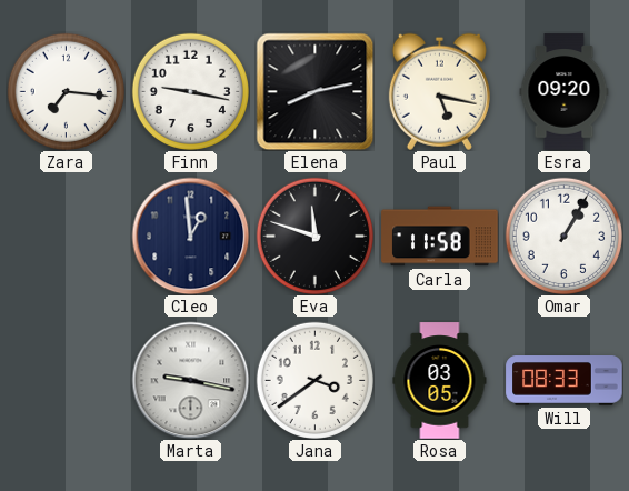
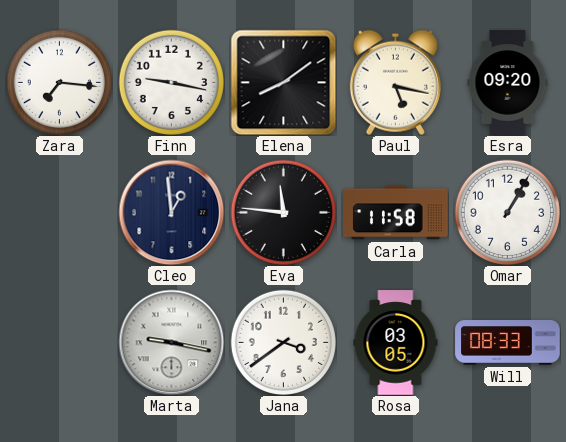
Elena: 8:13 -> 8:09 (283, 82)
Eva: 11:48 -> 11:46 (283, 212)
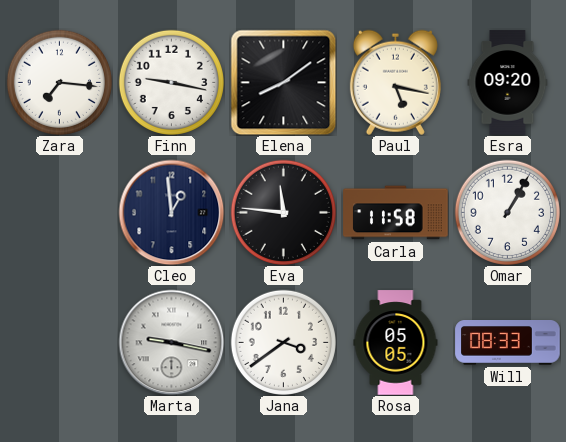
Rosa: 03:05 -> 05:05 (396, 343)
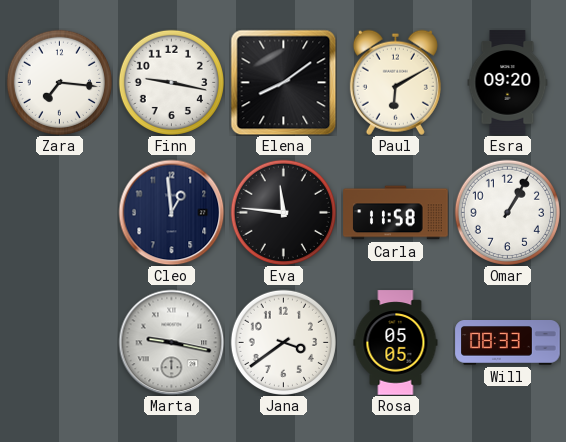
Paul: 5:17 -> 6:10 (395, 82)
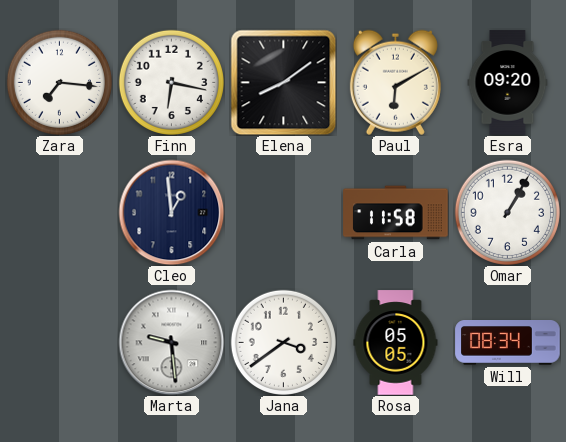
Finn: 9:17 -> 6:17 (171, 82)
Eva: 11:46 -> none (283, 212)
Marta: 9:17 -> 9:29 (171, 342)
Will: 08:33 -> 08:34 (508, 343)
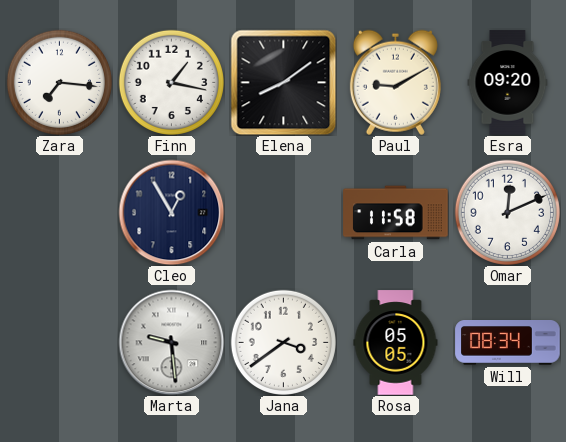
Finn: 6:17 -> 1:17 (171, 82)
Paul: 6:10 -> 9:10 (395, 82)
Cleo: 12:59 -> 12:55 (171, 212)
Omar: 1:05 -> 12:11 (507, 212)
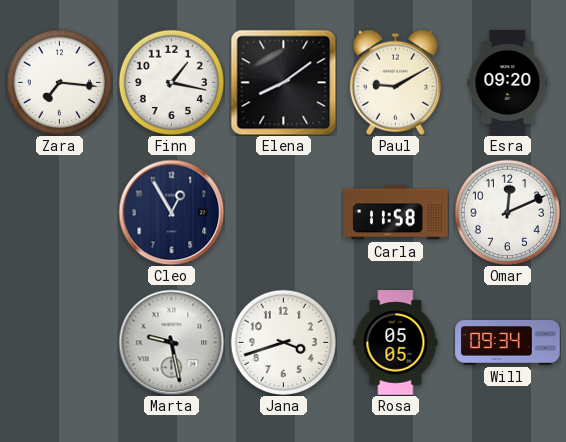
Marta: 9:29 -> 9:28 (171, 342)
Jana: 3:39 -> 3:42 (283, 342)
Will: 08:34 -> 09:34 (508, 343)
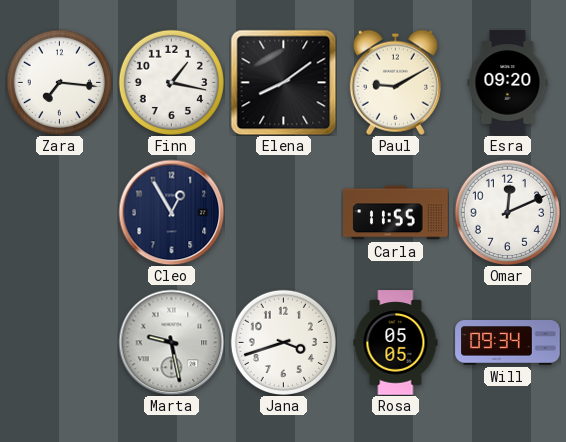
Carla: 11:58 -> 11:55 (396, 213)
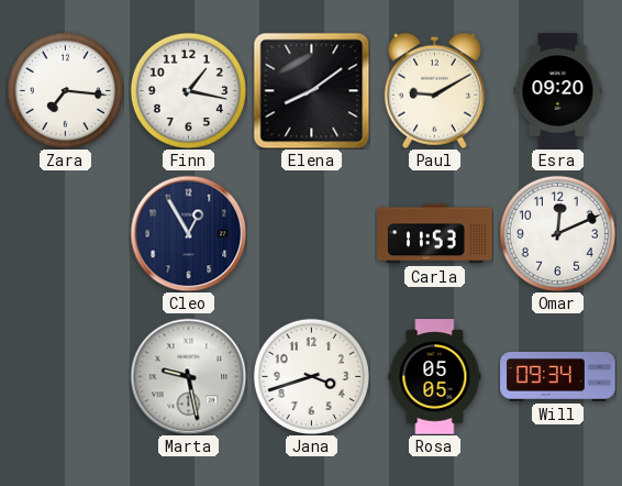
Carla: 11:55 -> 11:53 (435, 234)
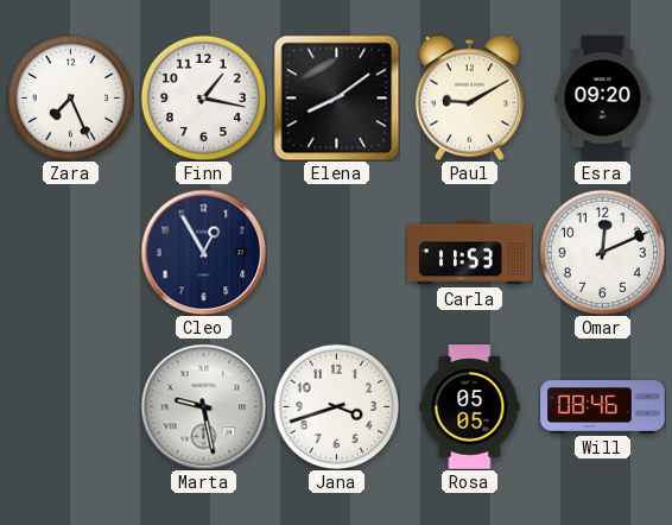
Zara: 7:16 -> 7:26 (70, 97)
Will: 09:34 -> 08:46 (603, 407)
